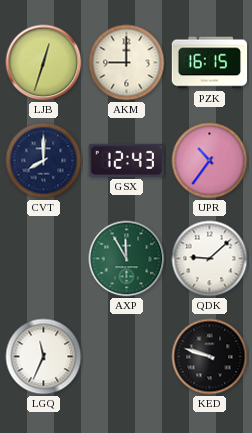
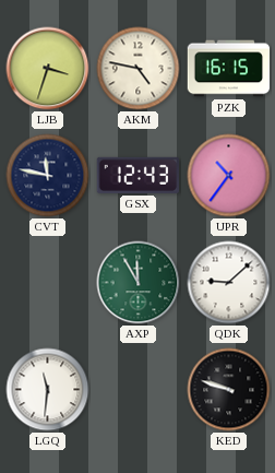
LJB: 12:33 -> 3:33 (48, 69)
AKM: 9:00 -> 4:47 (139, 69)
CVT: 8:00 -> 11:47 (48, 176)
LGQ: 11:34 -> 11:31 (48, 390)
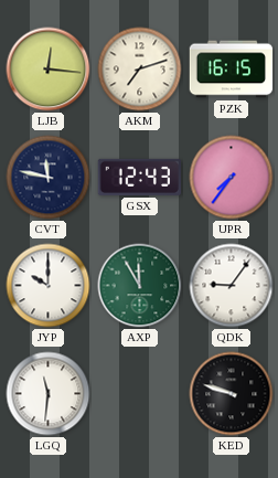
LJB: 3:33 -> 12:16 (49, 70)
AKM: 4:47 -> 7:12 (140, 70)
UPR: 10:36 -> 7:36 (232, 178)
JYP: none -> 10:00 (49, 286)
QDK: 9:08 -> 9:06 (232, 286)
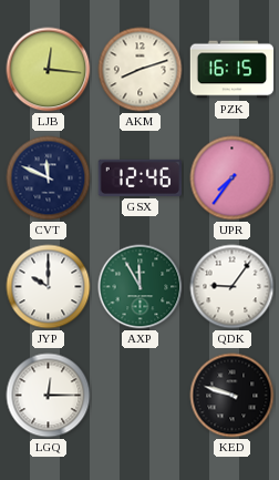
AKM: 7:12 -> 8:12 (141, 70)
CVT: 11:47 -> 11:49 (49, 178)
GSX: 12:43 -> 12:46 (141, 177)
LGQ: 11:31 -> 12:15 (49, 396)
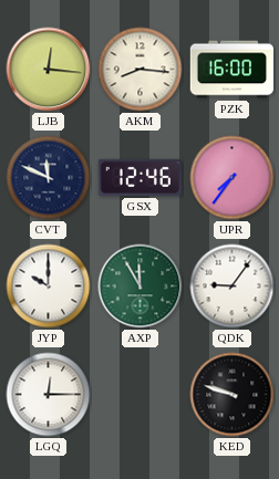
AKM: 8:12 -> 8:16 (141, 70)
PZK: 16:15 -> 16:00 (232, 70)
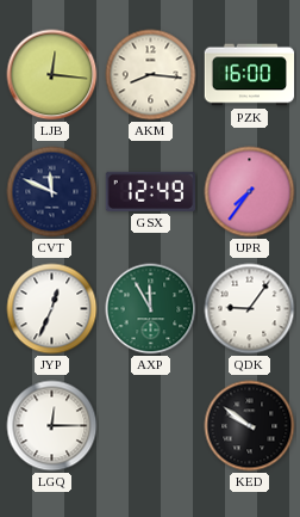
GSX: 12:46 -> 12:49 (151, 191)
JYP: 10:00 -> 12:34 (52, 309)
KED: 9:48 -> 9:51 (250, 426)
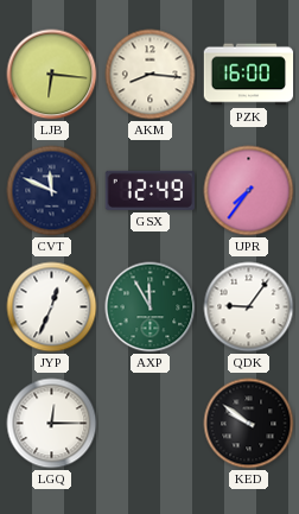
LJB: 12:16 -> 6:16 (52, 75)
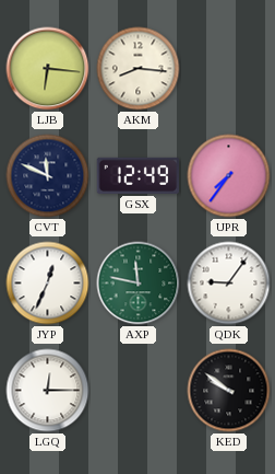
PZK: 16:00 -> none (249, 75)
AXP: 11:55 -> 11:47 (139, 284)
